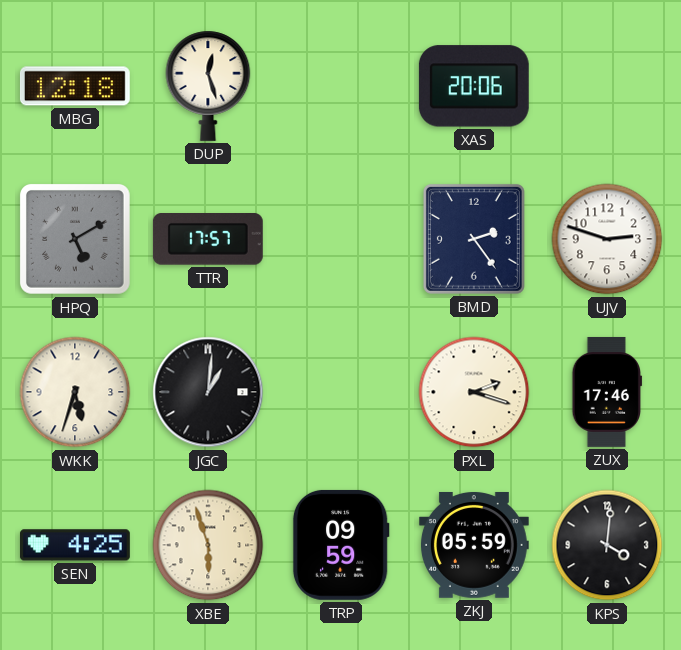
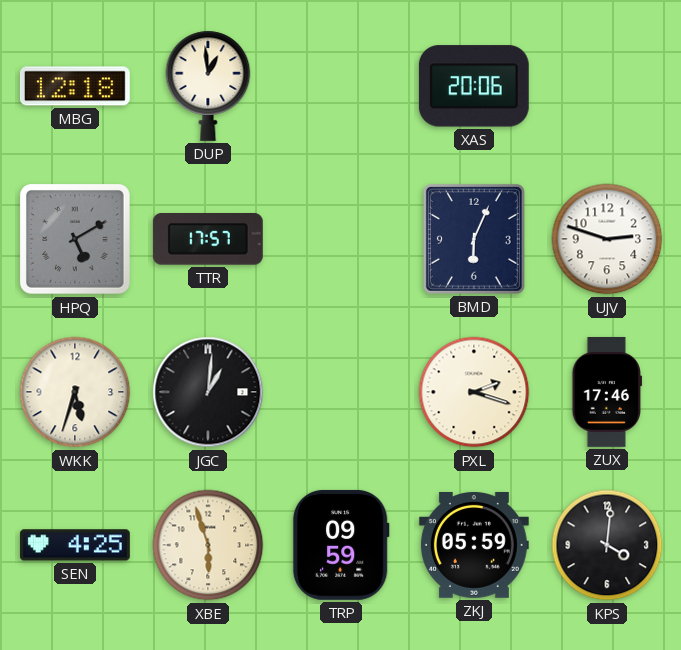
DUP: 12:27 -> 12:59 (208, 86)
BMD: 2:24 -> 6:04 (474, 239)
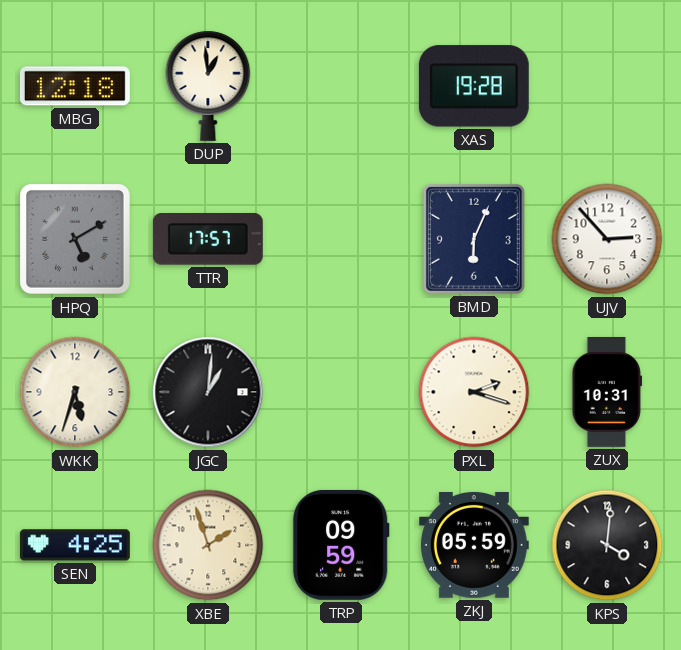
XAS: 20:06 -> 19:28 (474, 86)
UJV: 2:48 -> 2:53 (607, 239)
ZUX: 17:46 -> 10:31 (607, 392)
XBE: 5:57 -> 1:57 (208, 545)
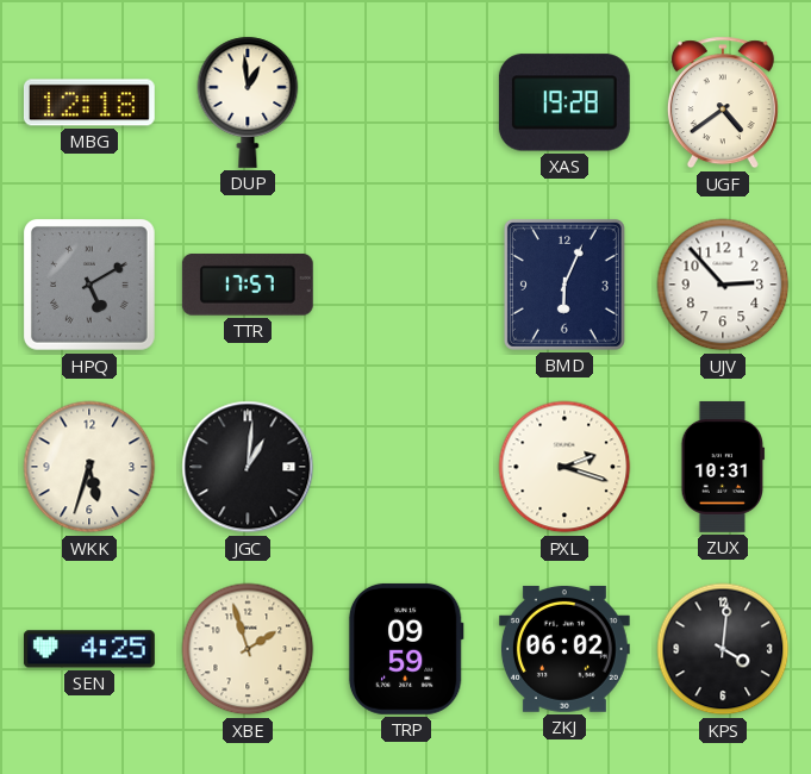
UGF: none -> 4:39 (723, 102)
ZKJ: 05:59 -> 06:02 (564, 649)
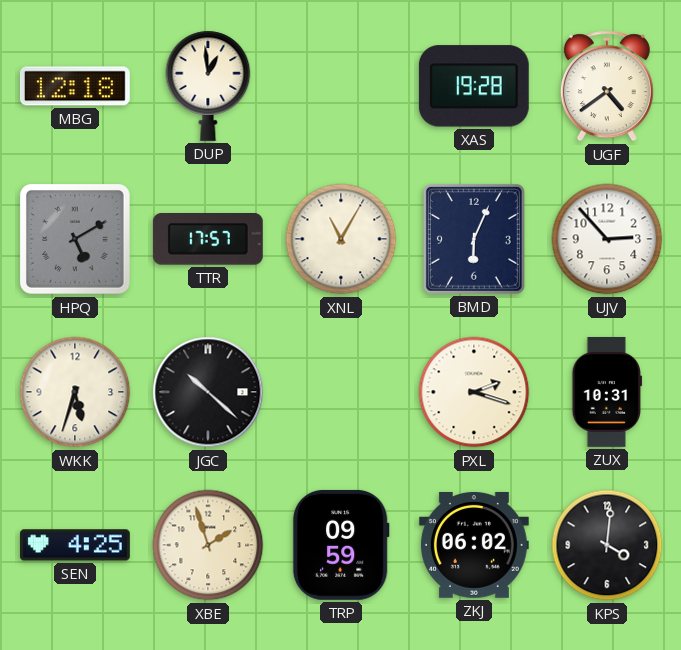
XNL: none -> 11:05 (341, 239)
JGC: 1:01 -> 10:22 (208, 392)
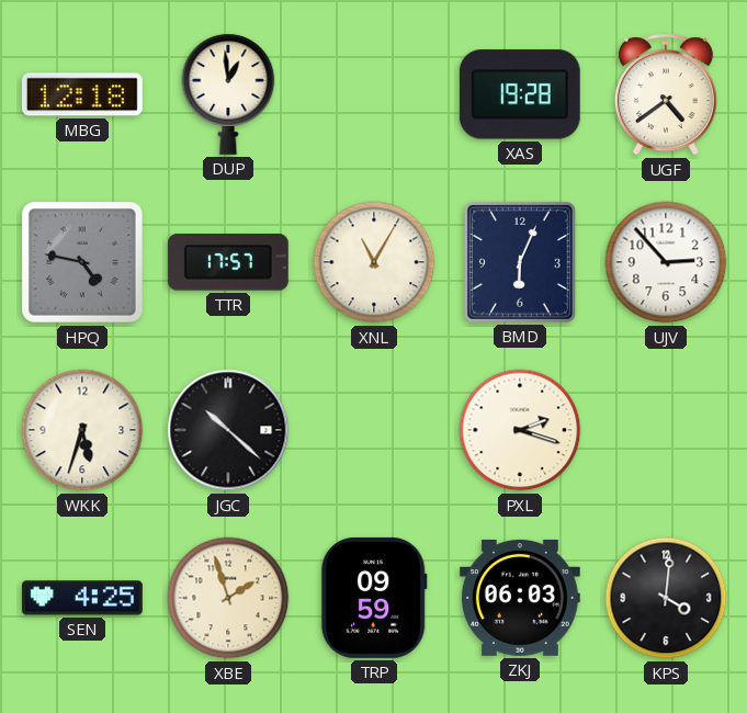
HPQ: 5:10 -> 4:47 (82, 262)
ZUX: 10:31 -> none (607, 392)
ZKJ: 06:02 -> 06:03 (520, 598)
